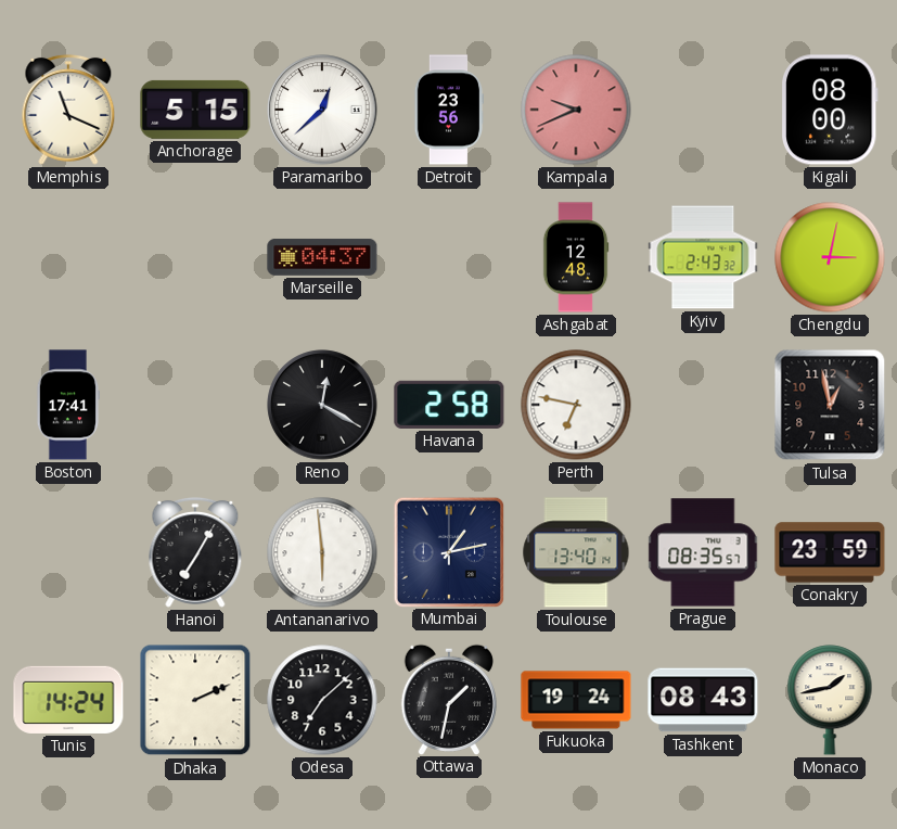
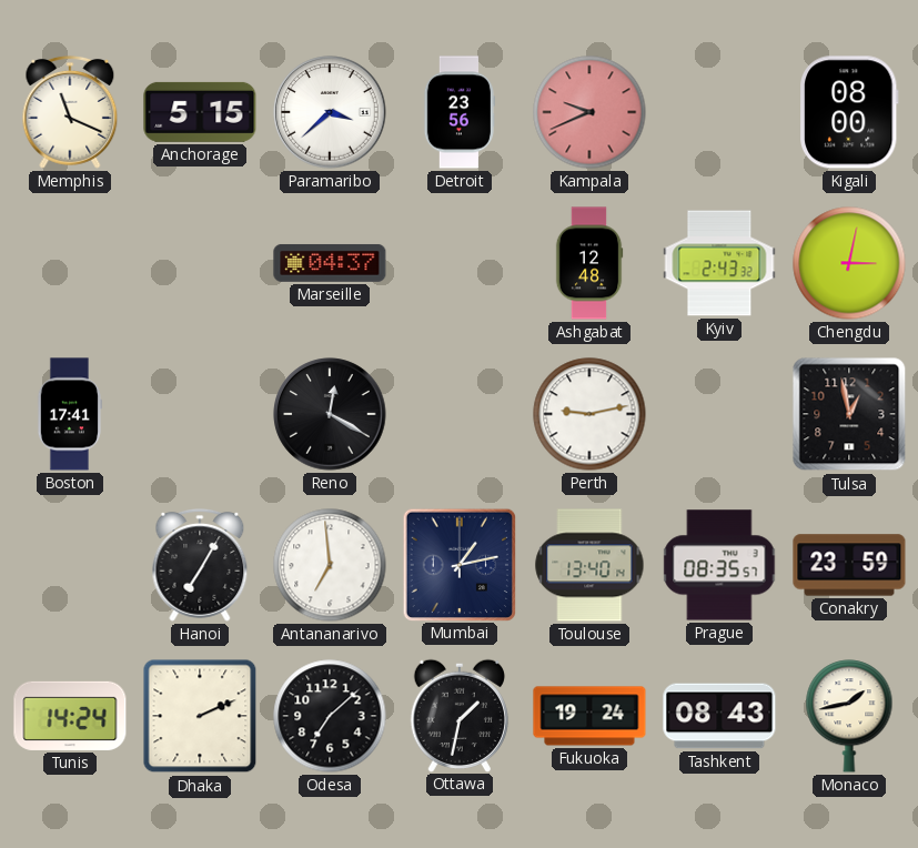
Paramaribo: 12:38 -> 3:38 (330, 112)
Havana: 2:58 -> none (449, 405)
Perth: 6:47 -> 9:13 (589, 414)
Antananarivo: 5:59 -> 6:59 (330, 565)
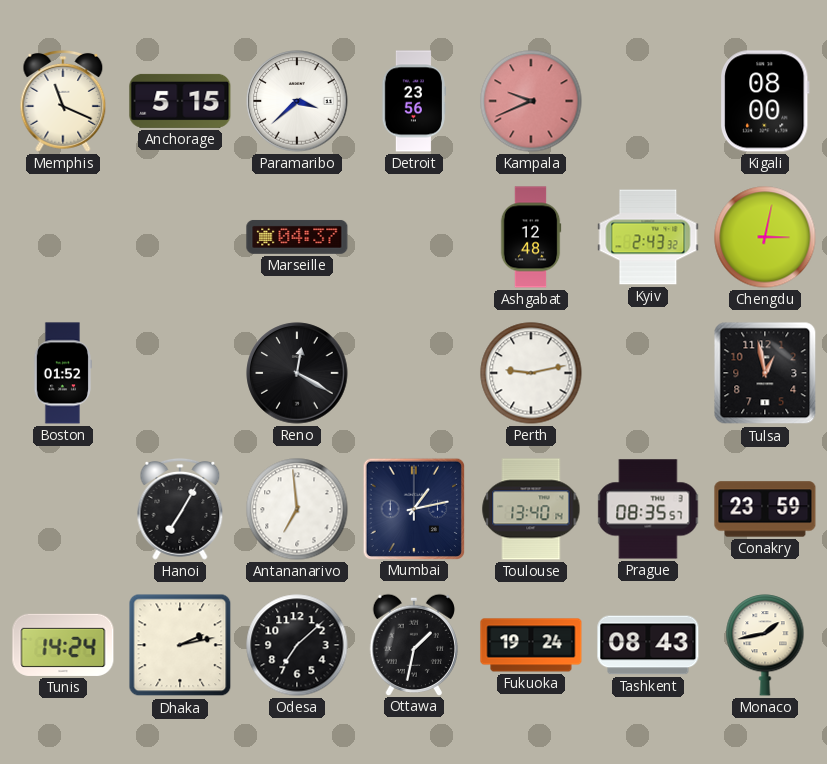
Boston: 17:41 -> 01:52 (62, 373)
Dhaka: 2:11 -> 2:13 (180, 645)
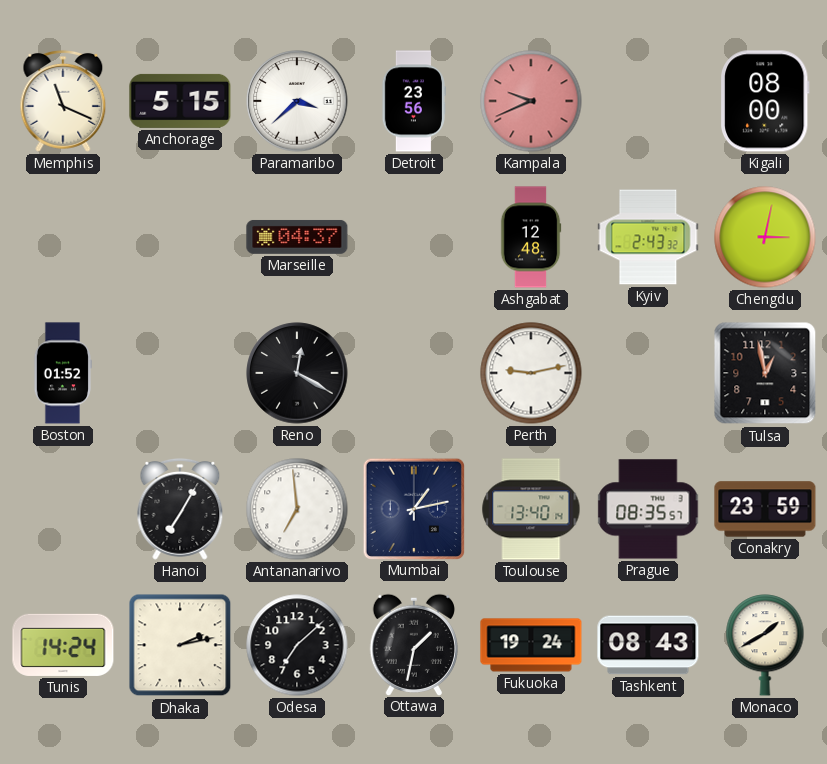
Monaco: 1:43 -> 1:40 (765, 645)
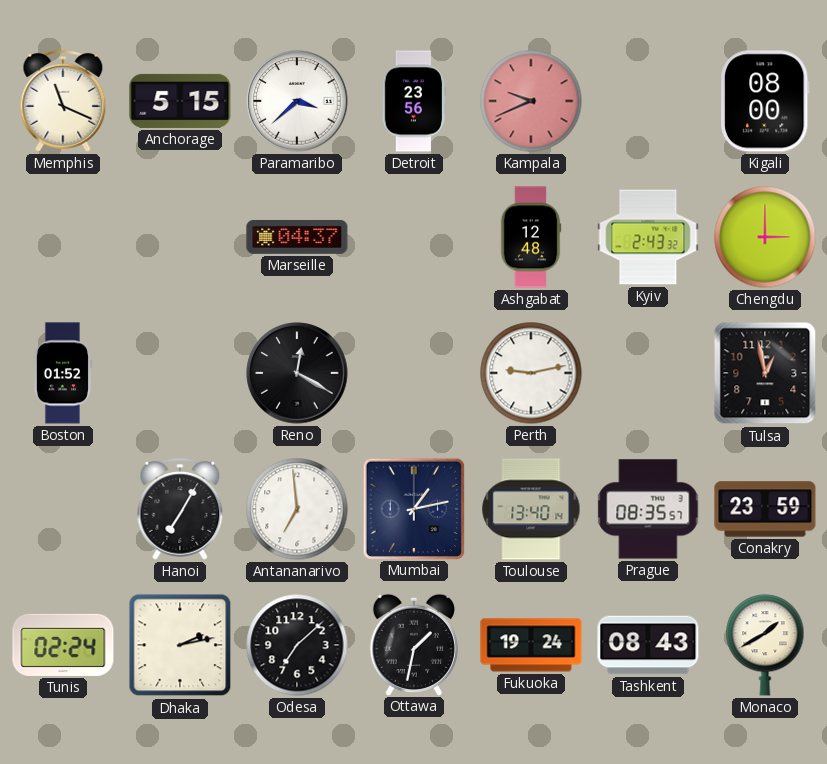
Chengdu: 3:02 -> 3:00 (765, 237)
Tunis: 14:24 -> 02:24 (63, 645)
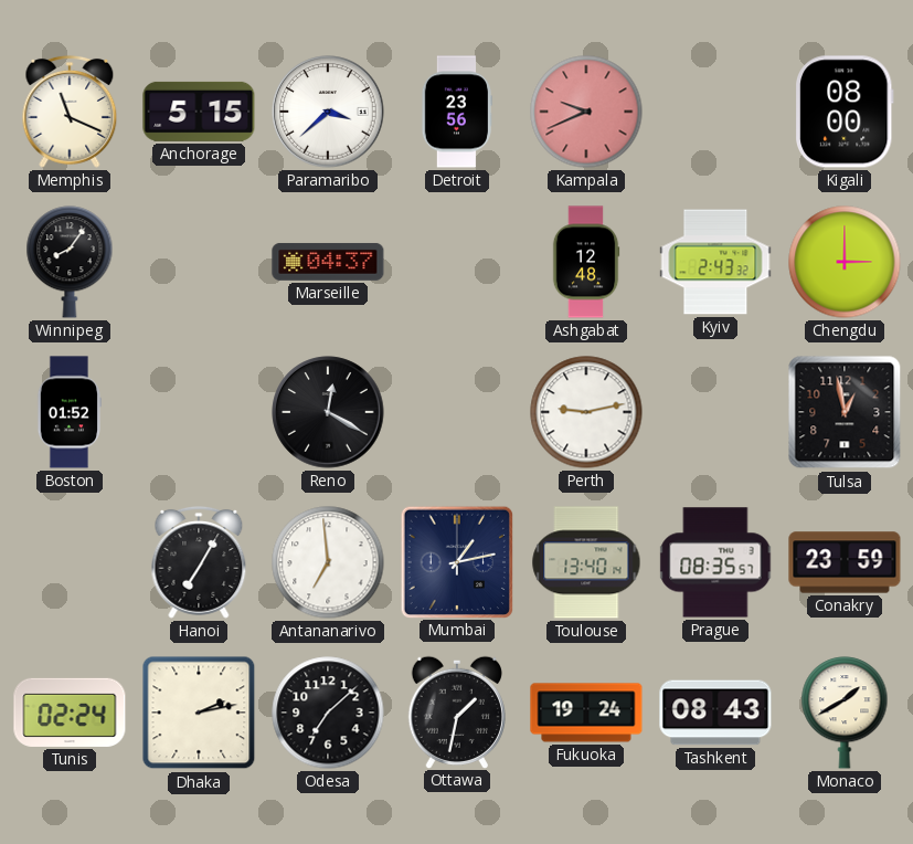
Winnipeg: none -> 8:06 (70, 262)
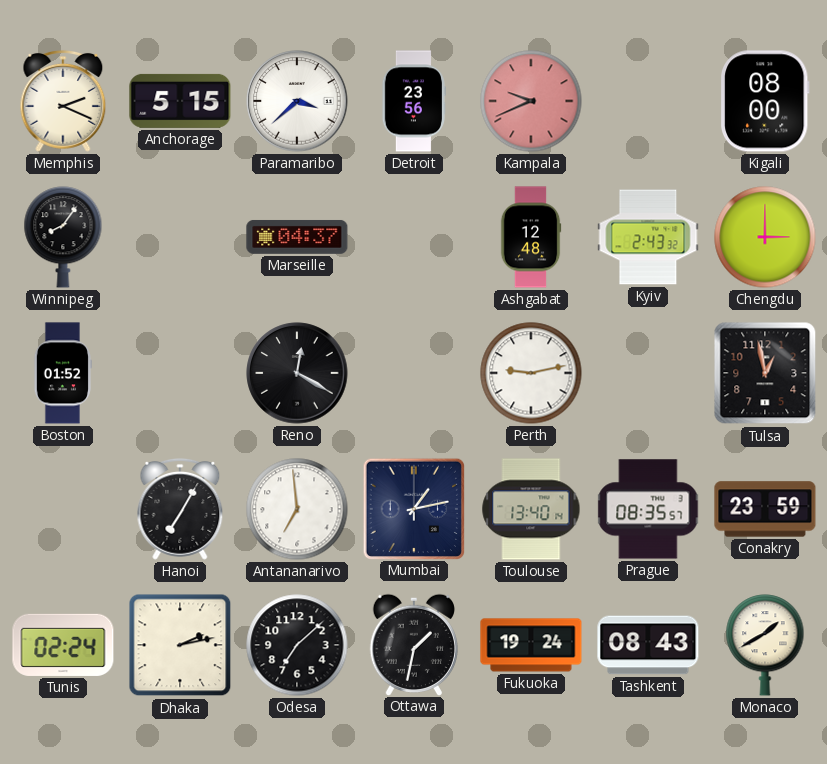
Memphis: 11:19 -> 2:19 (63, 101)
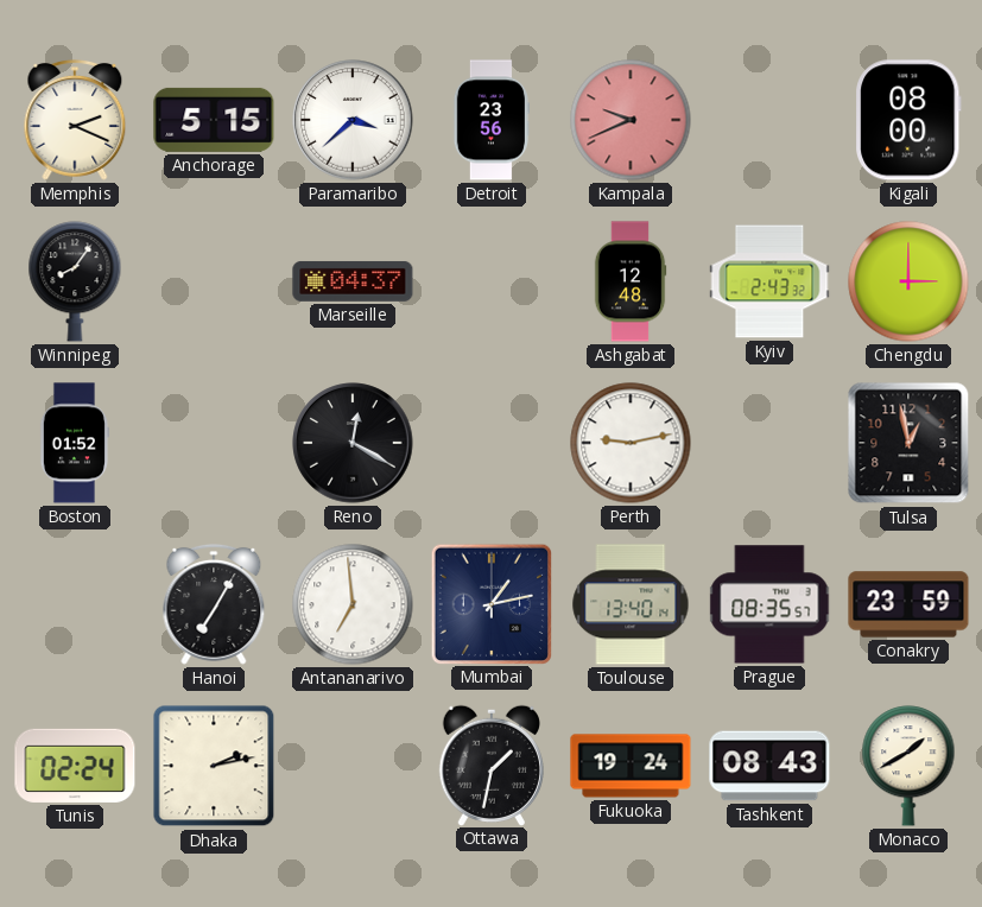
Odesa: 7:08 -> none (297, 645)
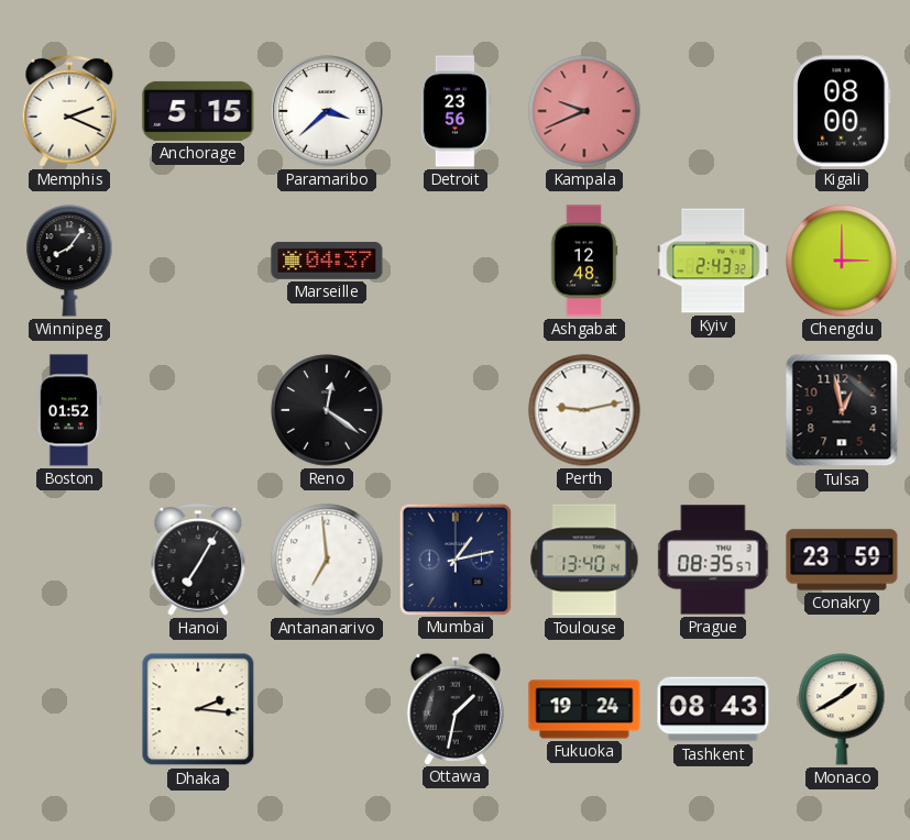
Reno: 12:20 -> 12:21 (327, 410)
Tunis: 02:24 -> none (75, 766)
Dhaka: 2:13 -> 2:16 (198, 709)
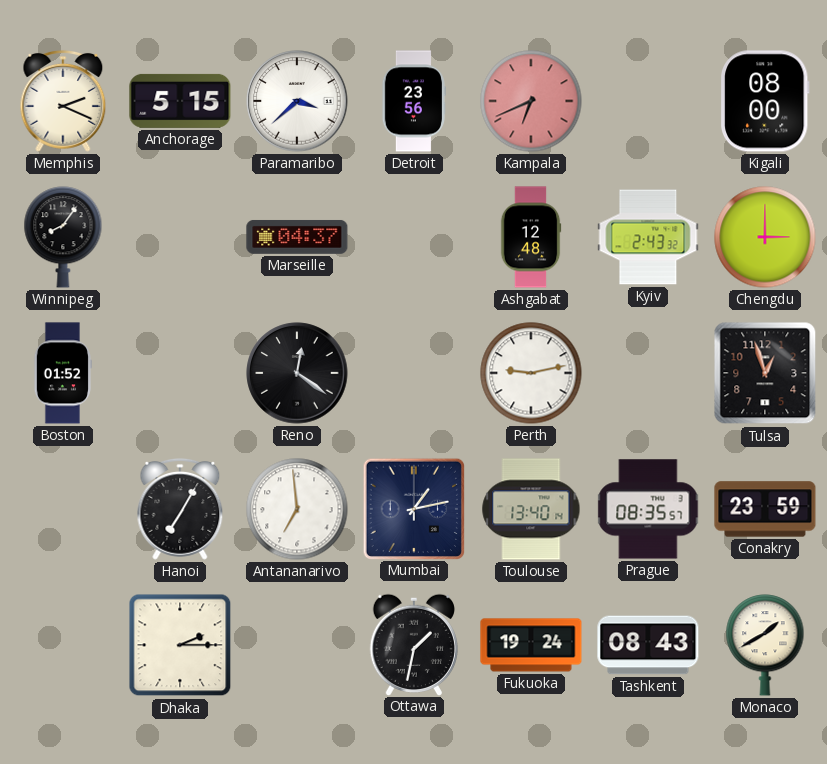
Kampala: 9:41 -> 6:41 (531, 101)
Tulsa: 12:58 -> 12:57 (765, 373)
Dhaka: 2:16 -> 2:15 (180, 645)
